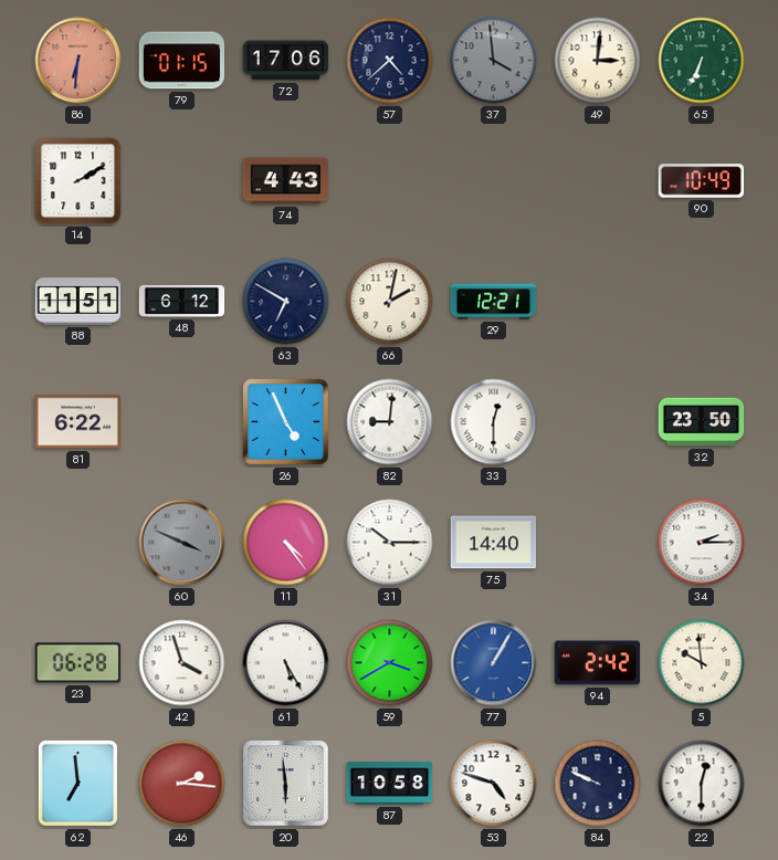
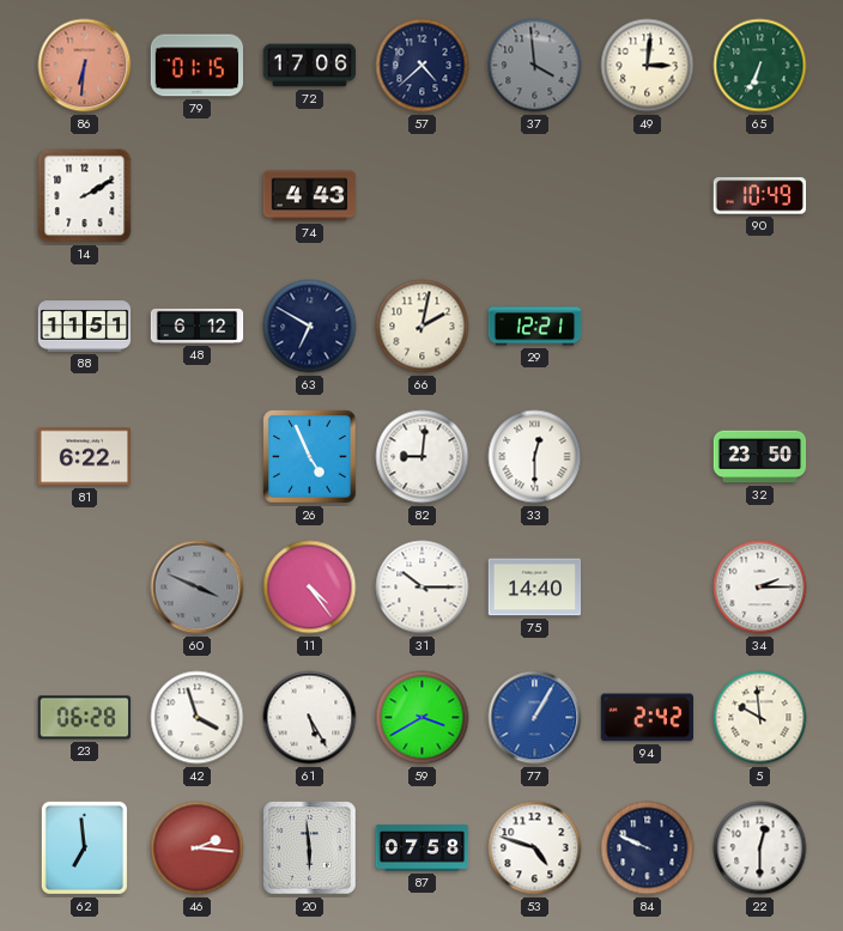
87: 10:58 -> 07:58 (423, 848)
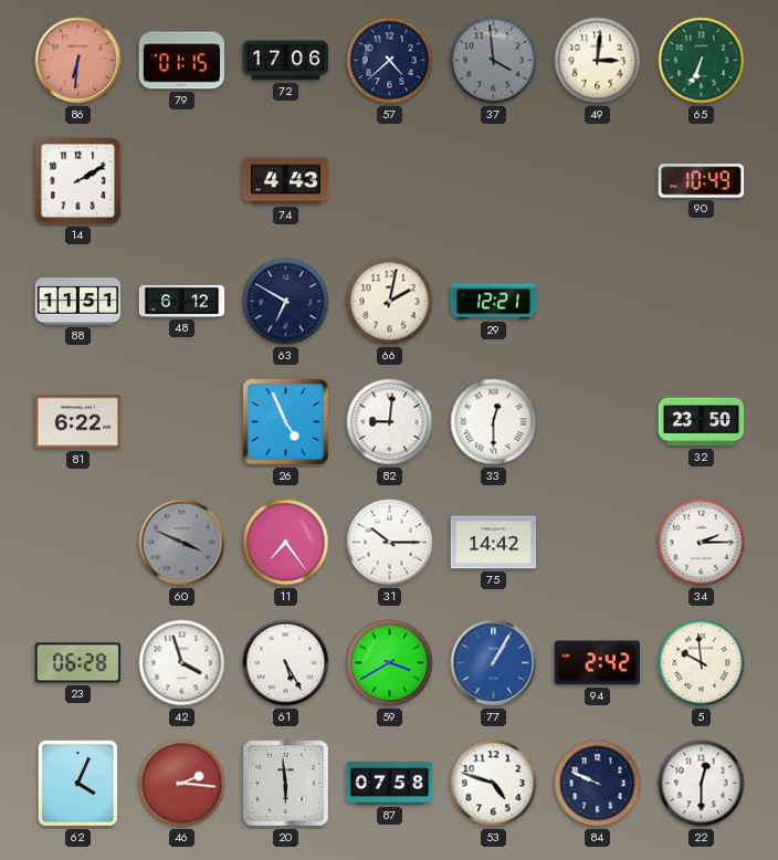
11: 4:24 -> 7:24 (286, 543)
75: 14:40 -> 14:42 (494, 543)
62: 6:59 -> 4:04 (77, 783)
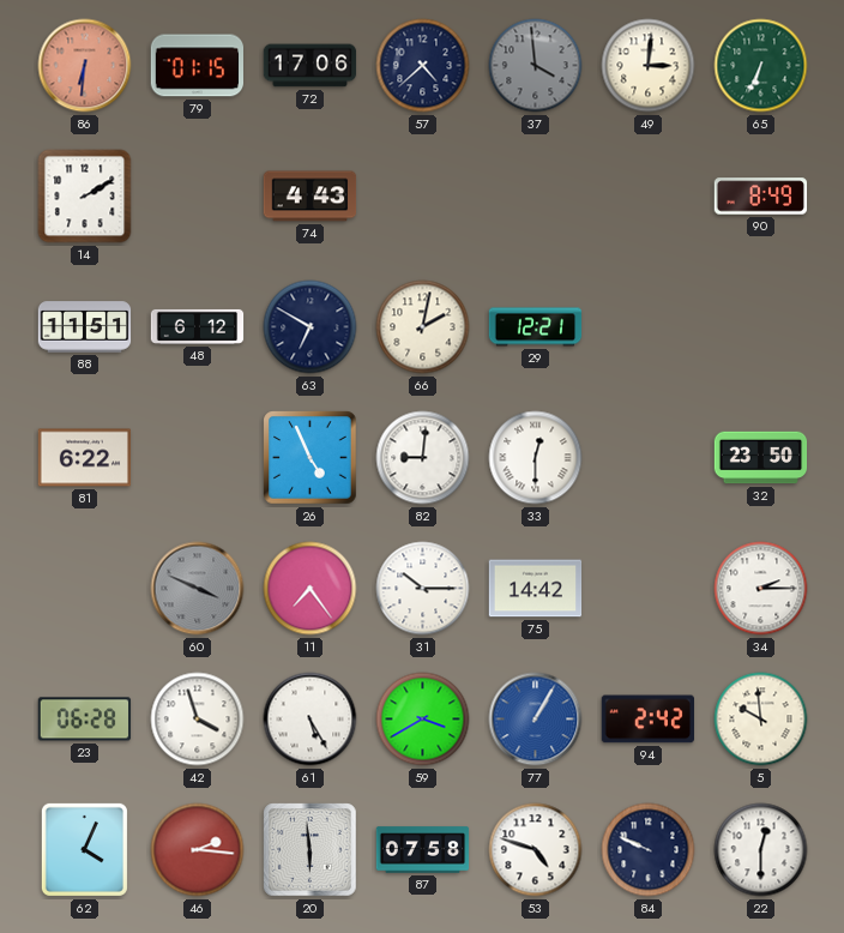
90: 10:49 -> 8:49 (761, 197)
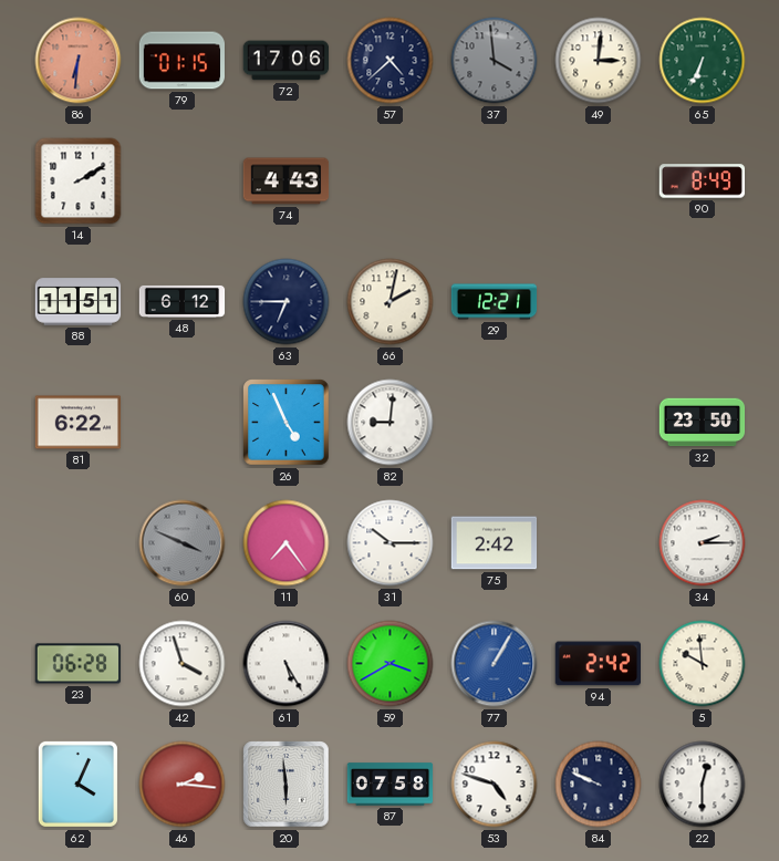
63: 6:50 -> 6:45 (287, 302)
33: 12:30 -> none (536, 458)
75: 14:42 -> 2:42 (495, 543)
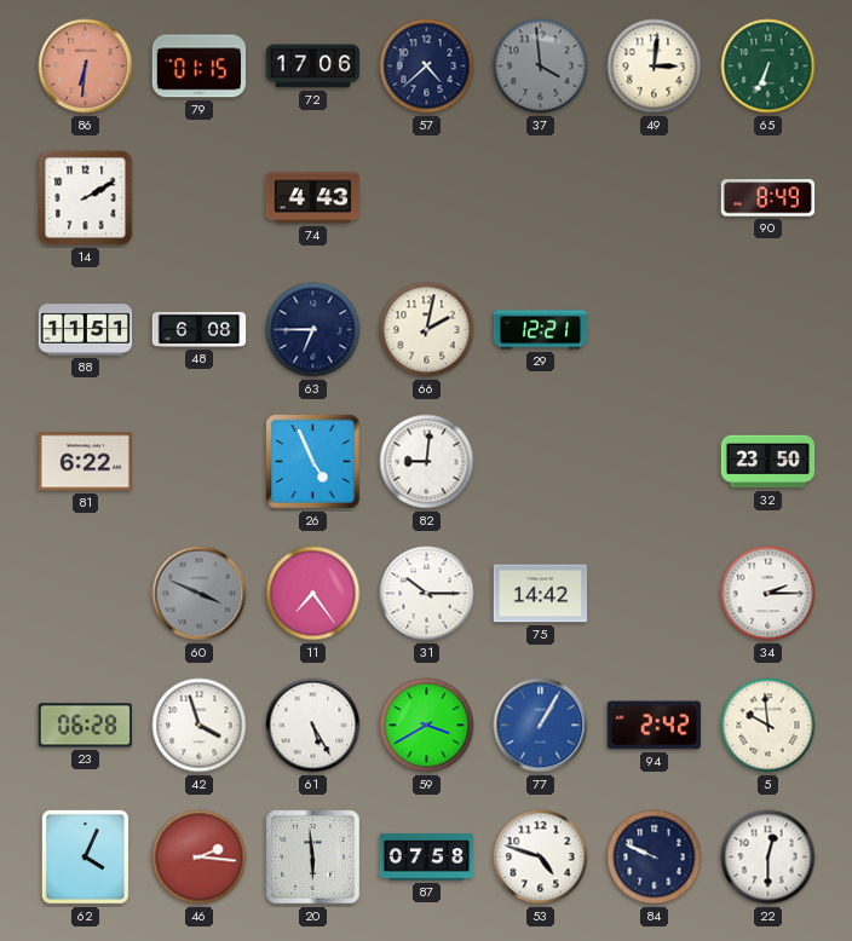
48: 6:12 -> 6:08 (200, 329)
75: 2:42 -> 14:42 (541, 594)
